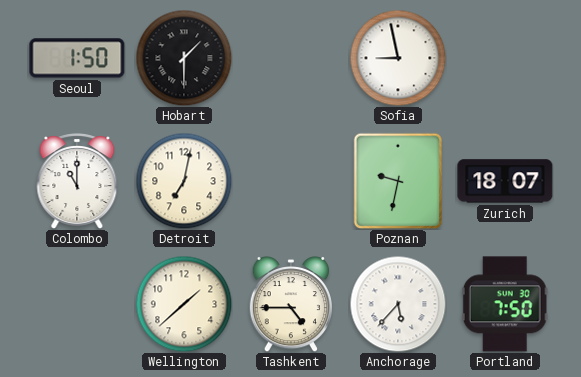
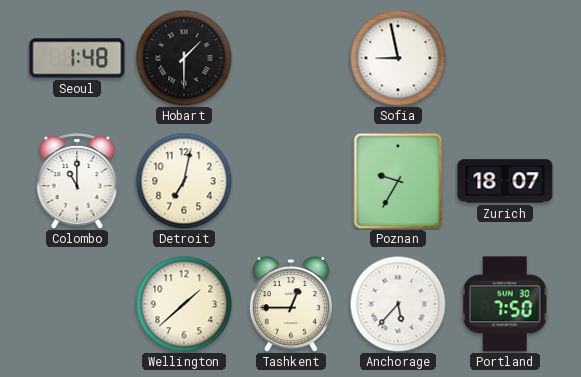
Seoul: 1:50 -> 1:48 (77, 58)
Poznan: 9:32 -> 9:35 (397, 181)
Tashkent: 4:45 -> 12:45 (290, 305)
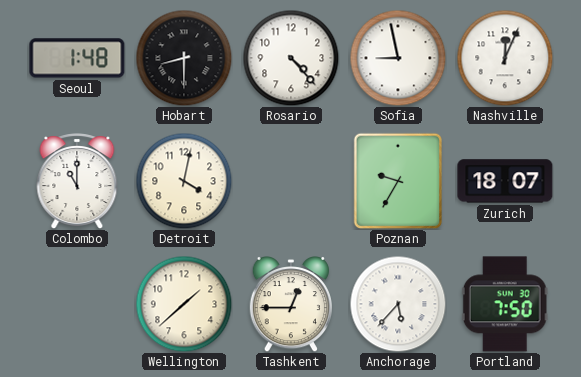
Hobart: 1:30 -> 8:30 (184, 58)
Rosario: none -> 4:23 (291, 58)
Nashville: none -> 12:04 (505, 58)
Detroit: 7:02 -> 4:02 (184, 181)
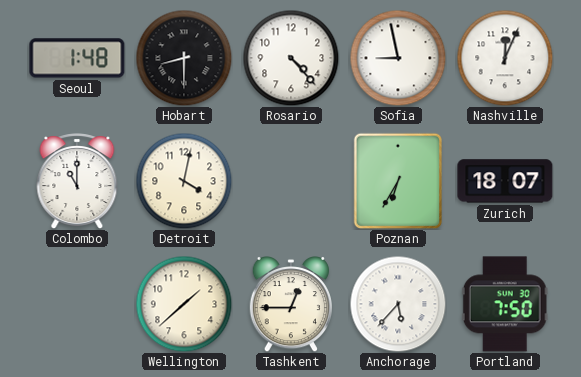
Poznan: 9:35 -> 6:35 (397, 181)
